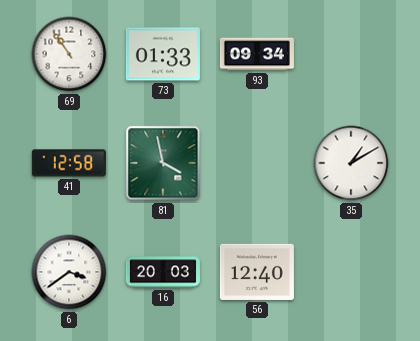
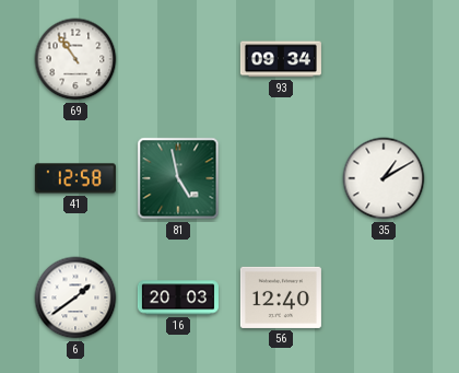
73: 01:33 -> none (163, 54)
81: 3:58 -> 4:58 (178, 178)
6: 3:39 -> 1:39 (75, 298)
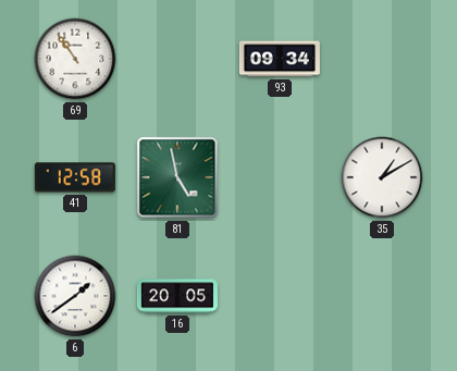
16: 20:03 -> 20:05 (177, 296)
56: 12:40 -> none (281, 298)
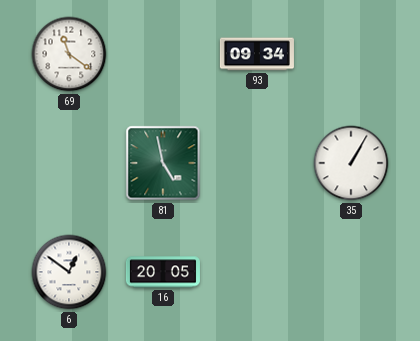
69: 10:54 -> 11:21 (69, 54)
41: 12:58 -> none (75, 177)
35: 1:10 -> 1:05 (351, 163)
6: 1:39 -> 12:51 (69, 272)
